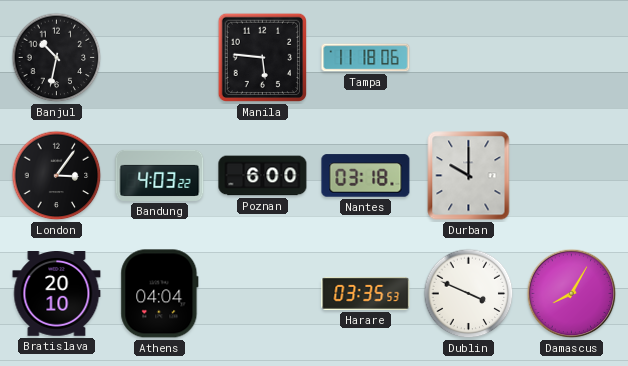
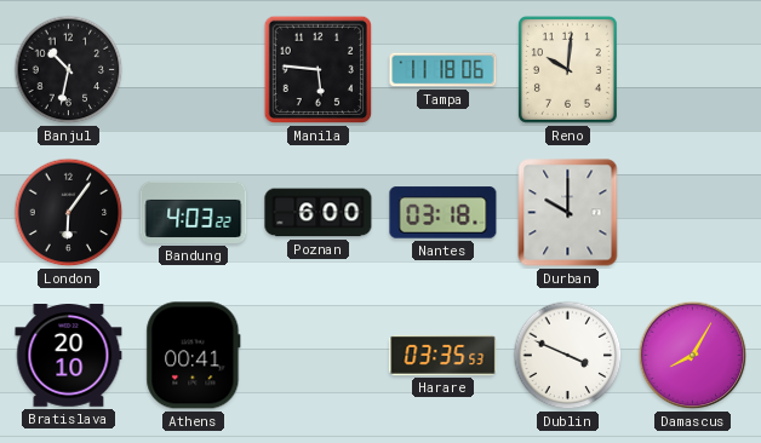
Reno: none -> 10:01 (567, 69)
London: 3:06 -> 6:06 (69, 213)
Athens: 04:04 -> 00:41 (194, 356)
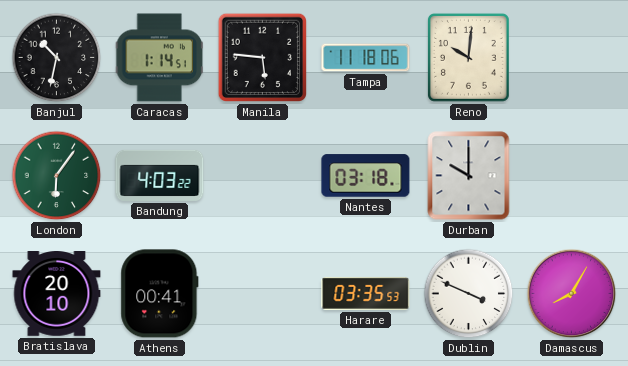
Caracas: none -> 1:14 (160, 58)
London dial: black -> green (57, 176)
Poznan: 6:00 -> none (319, 213)
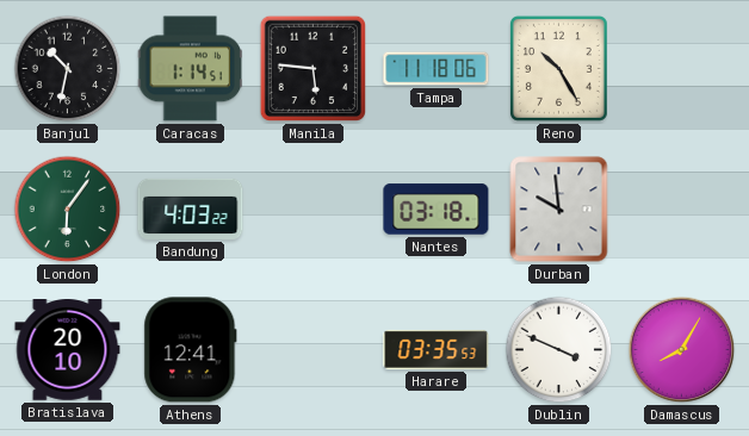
Reno: 10:01 -> 10:25 (558, 68)
Durban: 10:00 -> 9:59 (559, 210)
Athens: 00:41 -> 12:41 (191, 350)
